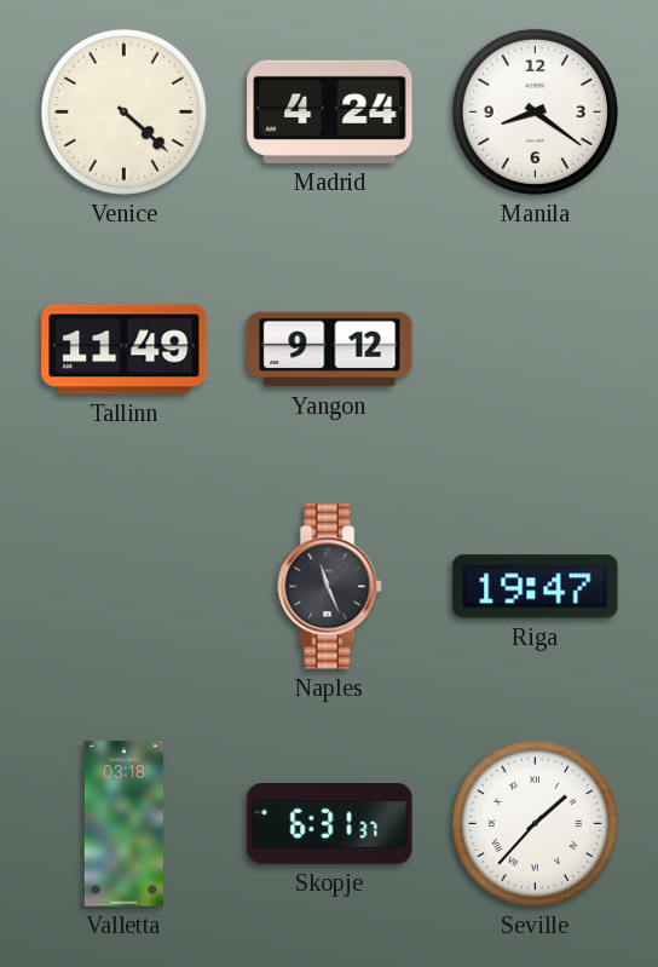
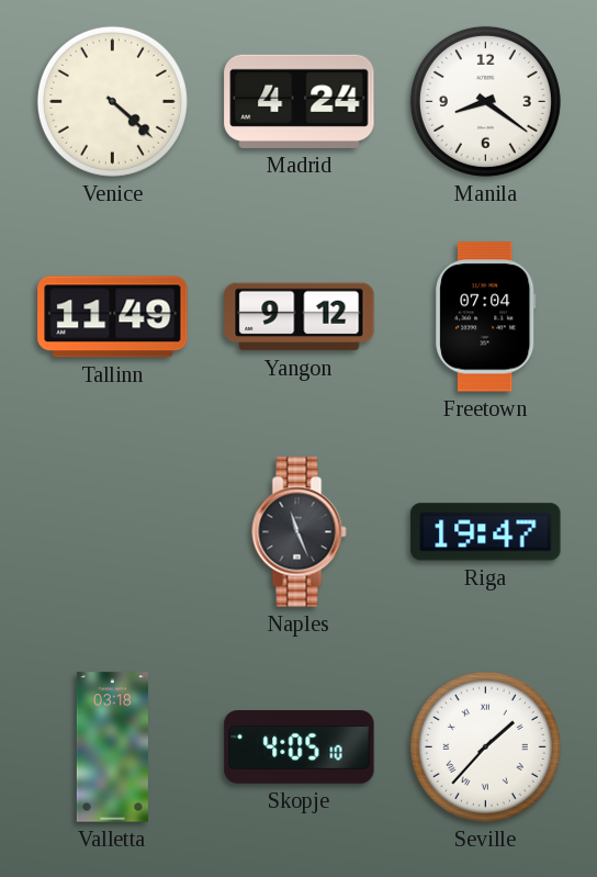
Freetown: none -> 07:04 (486, 317)
Skopje: 6:31 -> 4:05 (300, 747)
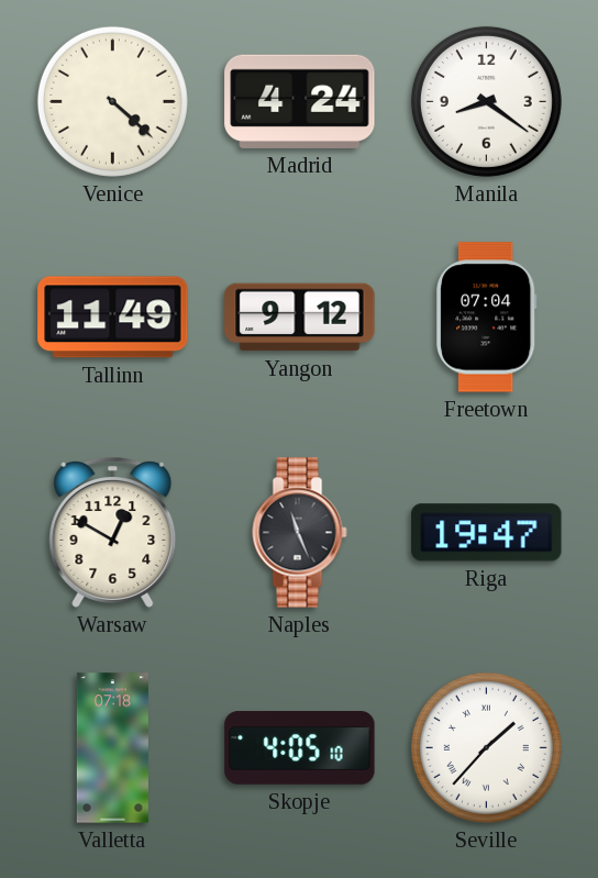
Warsaw: none -> 12:50 (113, 533)
Valletta: 03:18 -> 07:18 (112, 748)
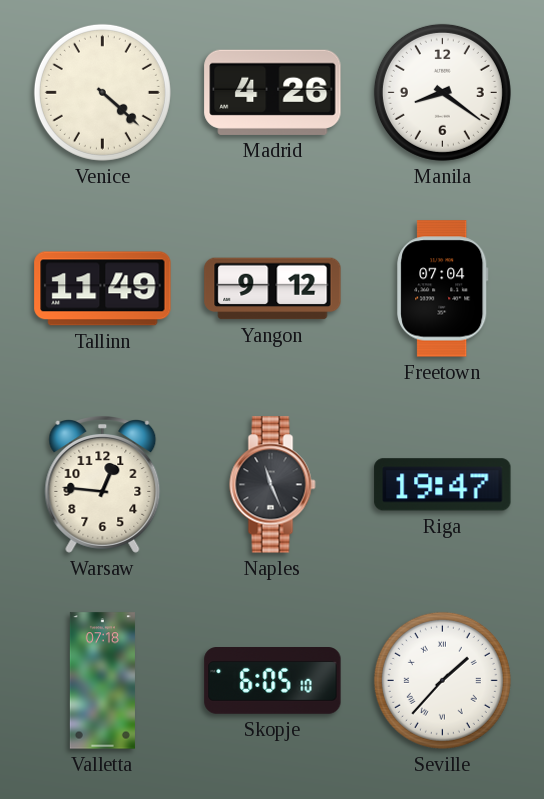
Madrid: 4:24 -> 4:26 (273, 92)
Warsaw: 12:50 -> 12:46 (103, 485)
Skopje: 4:05 -> 6:05 (273, 681)
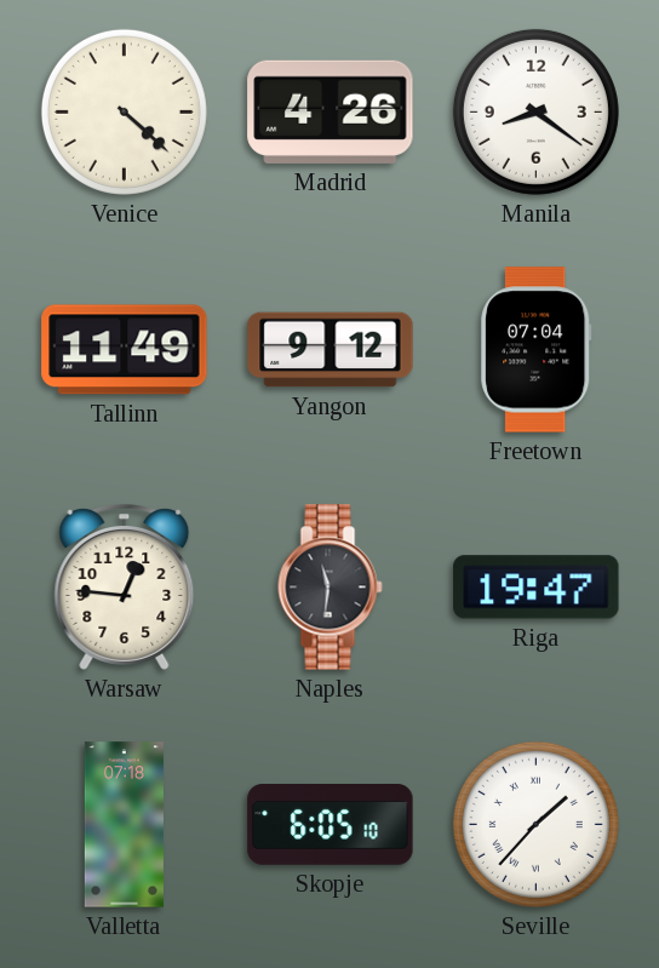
Naples: 11:26 -> 11:31 (331, 588)
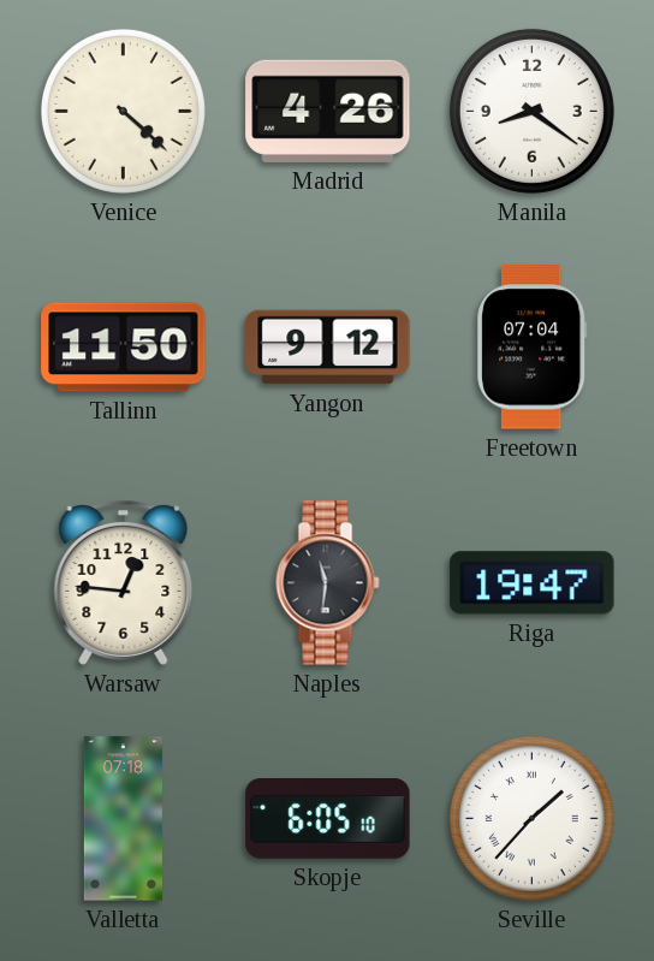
Tallinn: 11:49 -> 11:50 (124, 348)
